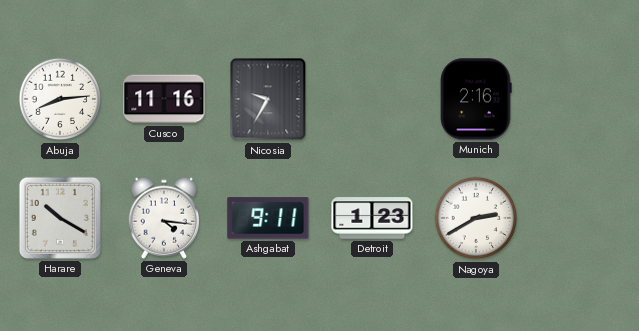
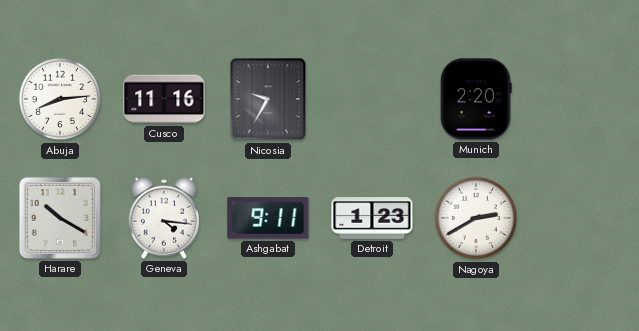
Munich: 2:16 -> 2:20 (476, 99)
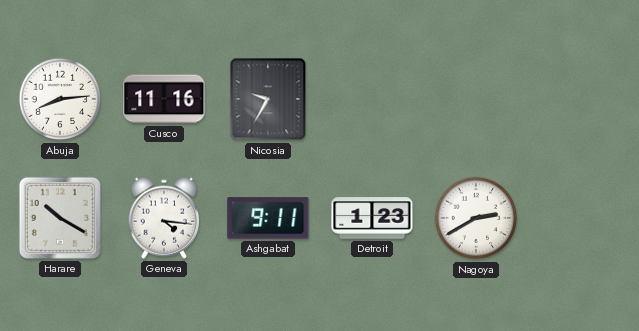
Munich: 2:20 -> none (476, 99)
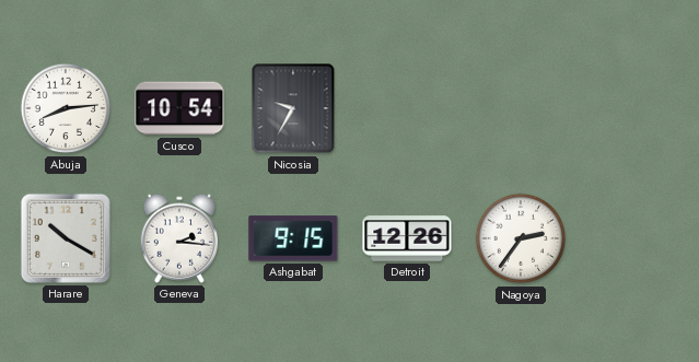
Cusco: 11:16 -> 10:54 (179, 108)
Geneva: 4:16 -> 2:16 (179, 238)
Ashgabat: 9:11 -> 9:15 (293, 238)
Detroit: 1:23 -> 12:26 (407, 238)
Nagoya: 2:40 -> 2:36 (521, 238)
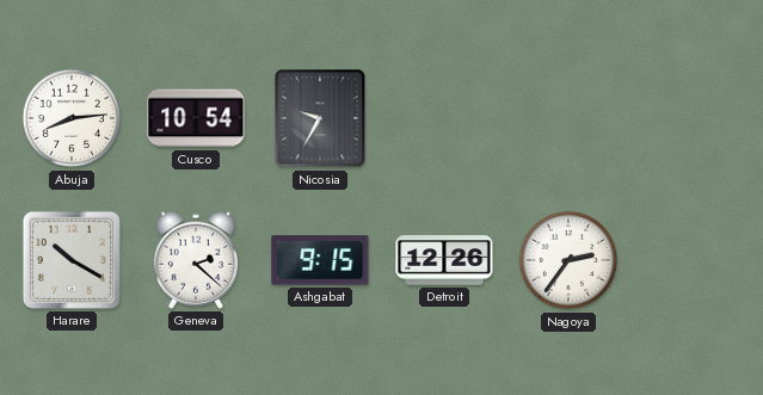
Geneva: 2:16 -> 2:22 (196, 260)
